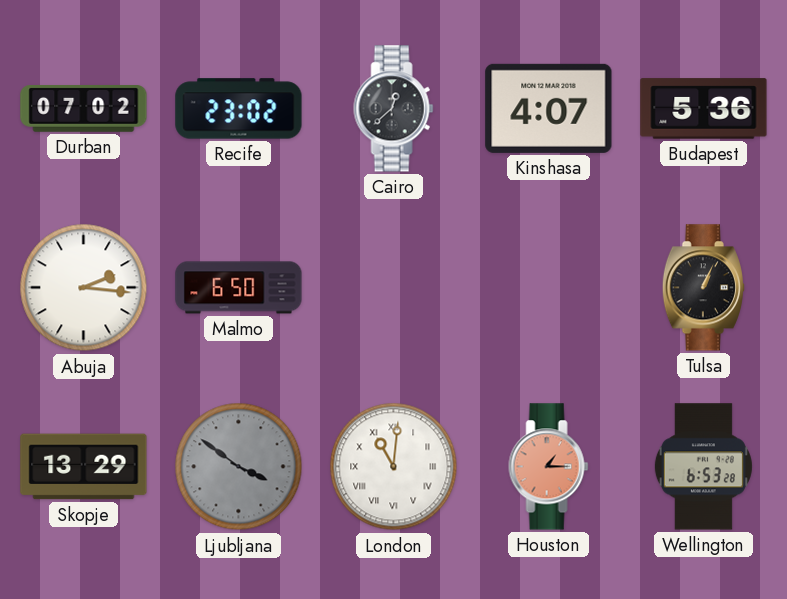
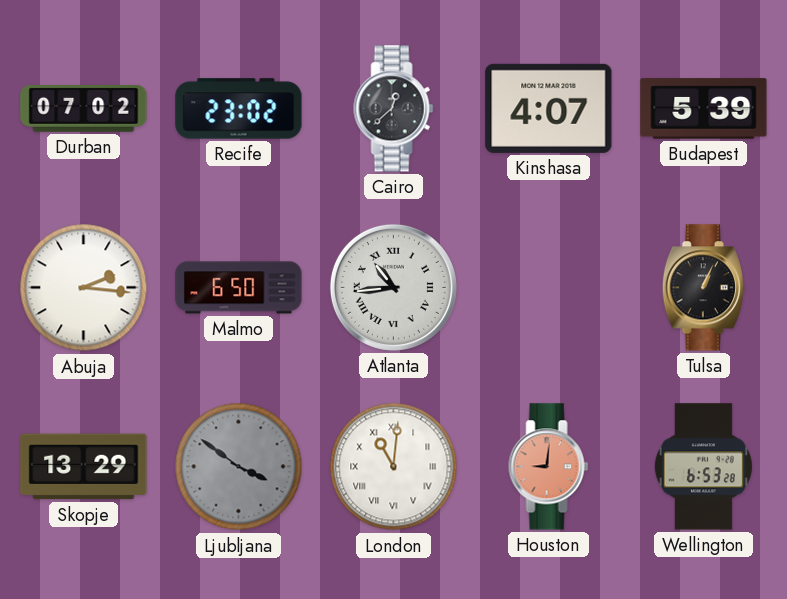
Budapest: 5:36 -> 5:39 (704, 109)
Atlanta: none -> 10:44 (393, 287)
Houston: 1:15 -> 9:01 (549, 467)
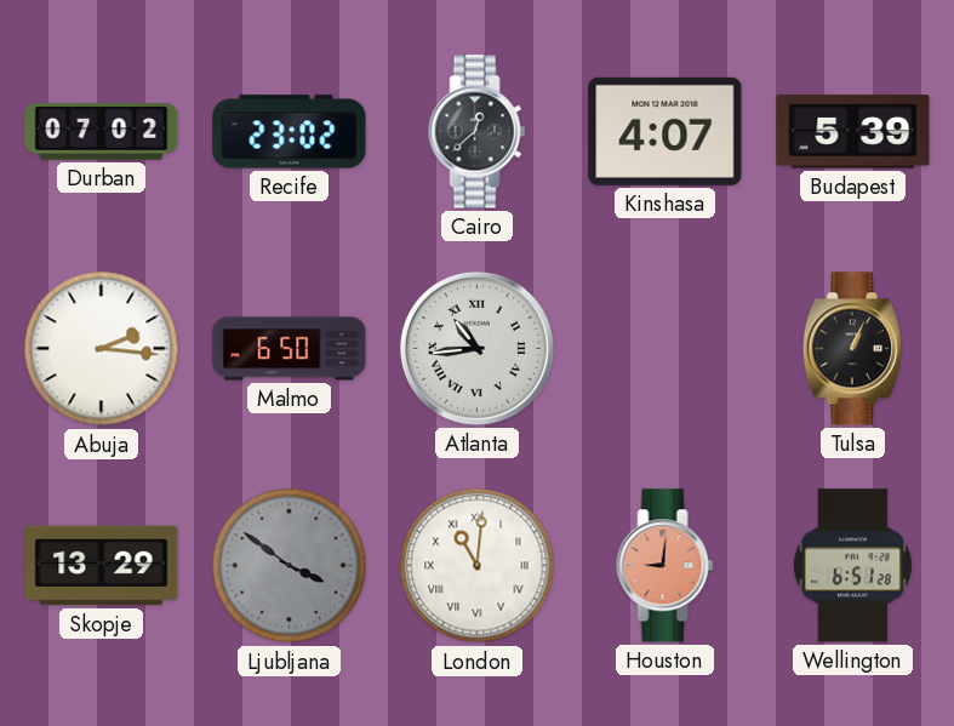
Wellington: 6:53 -> 6:51 (852, 566)
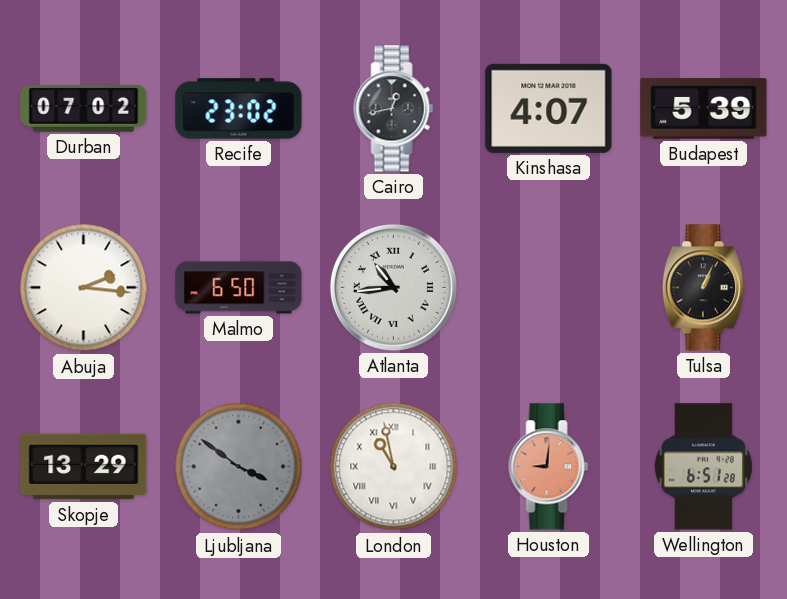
Cairo: 12:38 -> 12:43 (394, 109)
London: 11:01 -> 10:58 (394, 467)
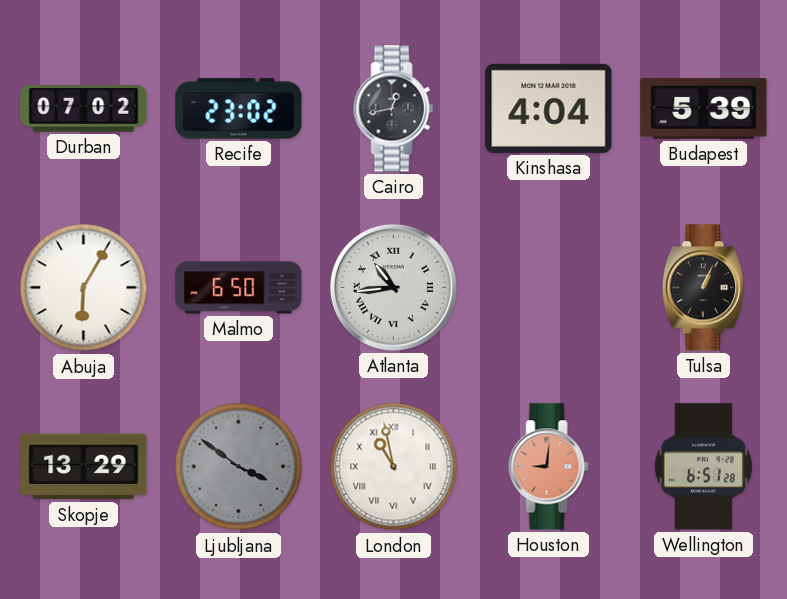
Kinshasa: 4:07 -> 4:04 (549, 108)
Abuja: 2:16 -> 6:05 (84, 288)
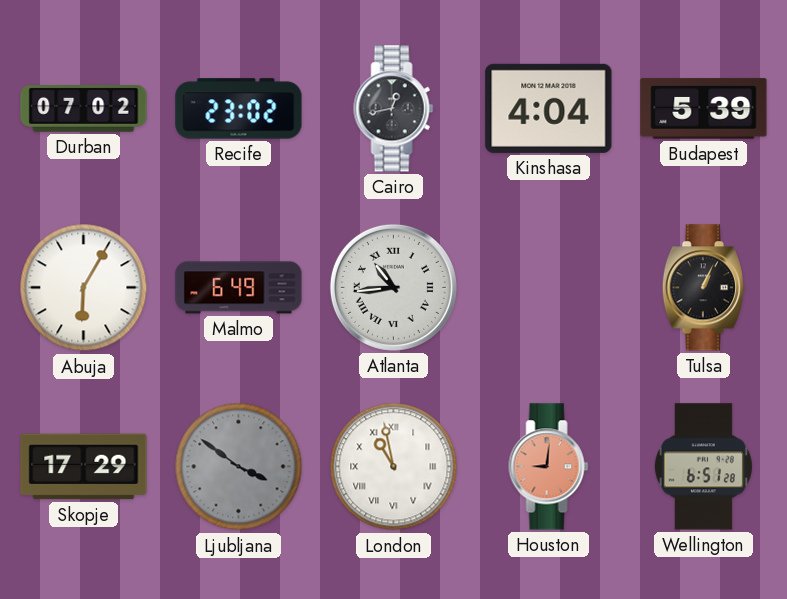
Malmo: 6:50 -> 6:49 (239, 288)
Skopje: 13:29 -> 17:29 (84, 467)
